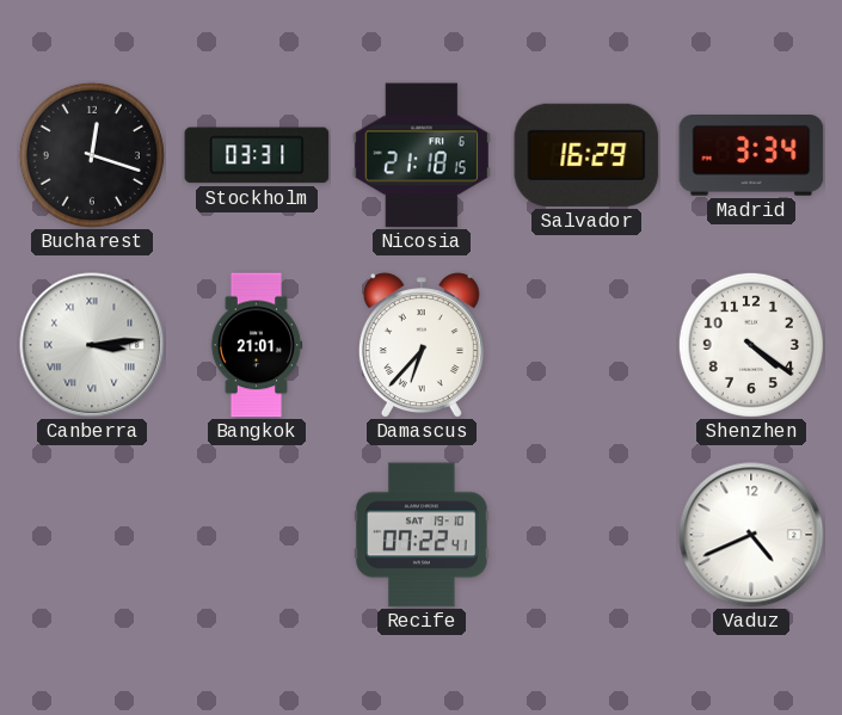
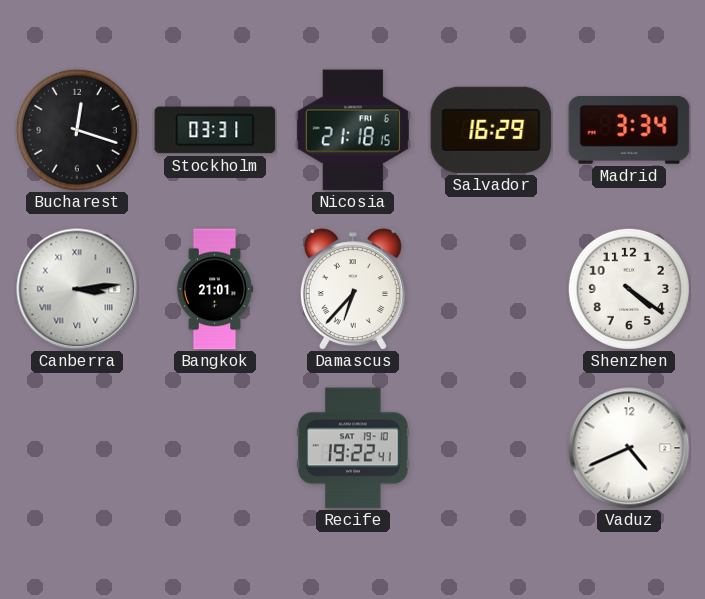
Recife: 07:22 -> 19:22 (353, 448)
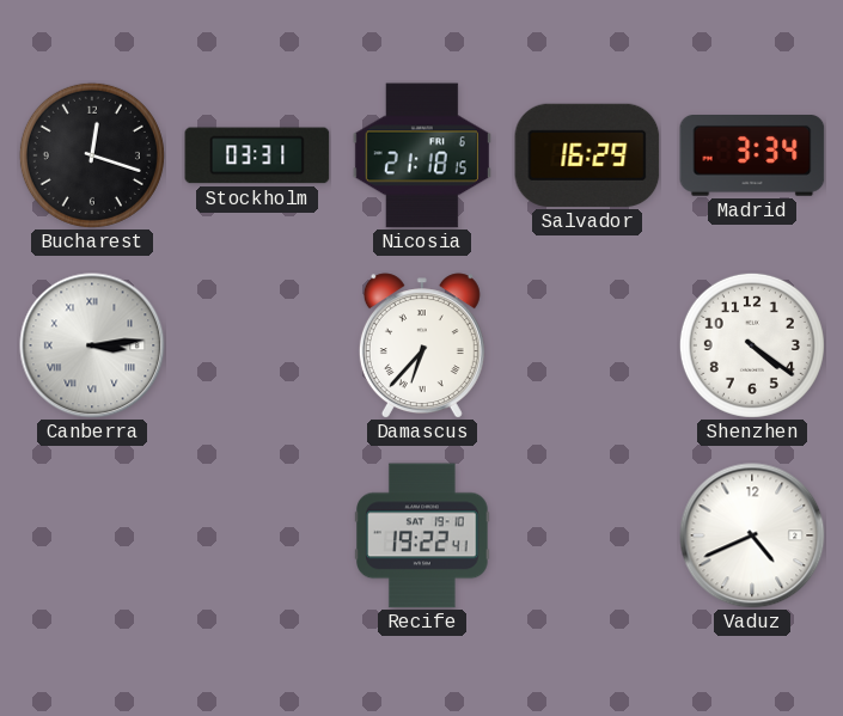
Bangkok: 21:01 -> none (215, 289)
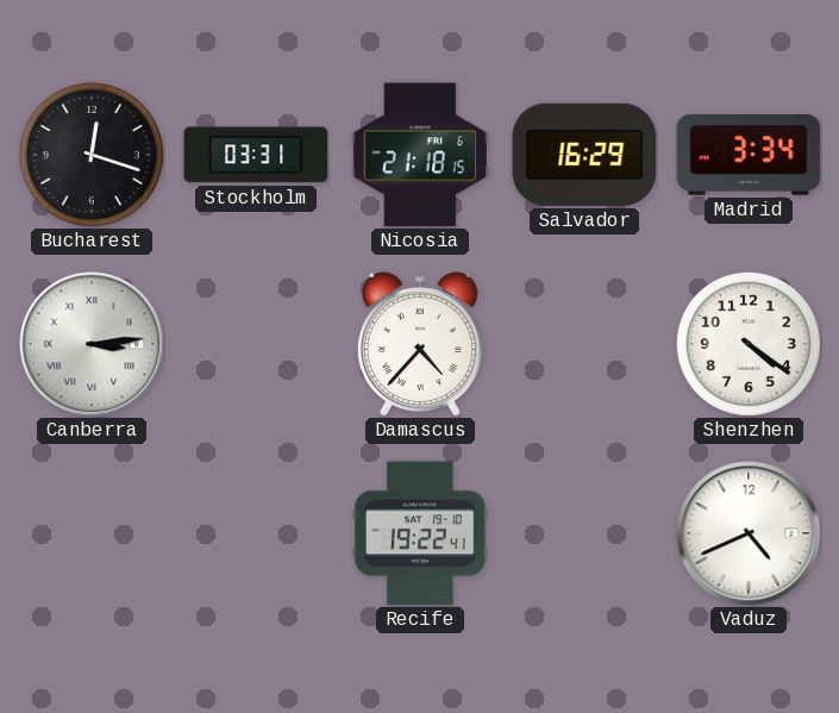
Damascus: 6:37 -> 4:37 (420, 344)
